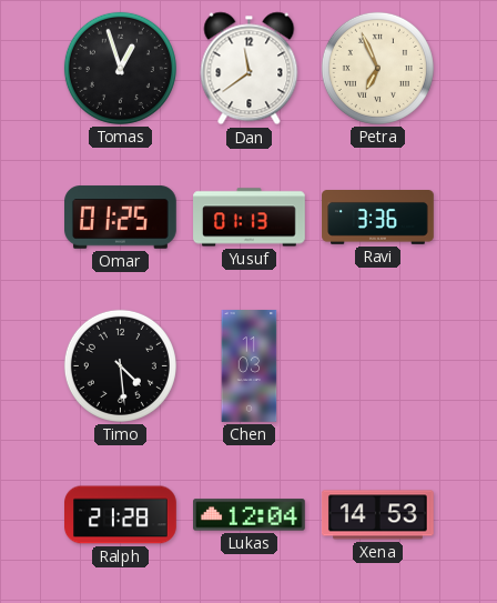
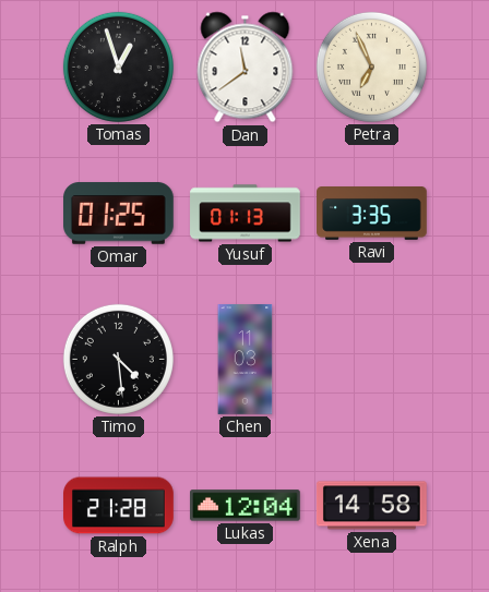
Ravi: 3:36 -> 3:35 (372, 214)
Xena: 14:53 -> 14:58 (371, 506)
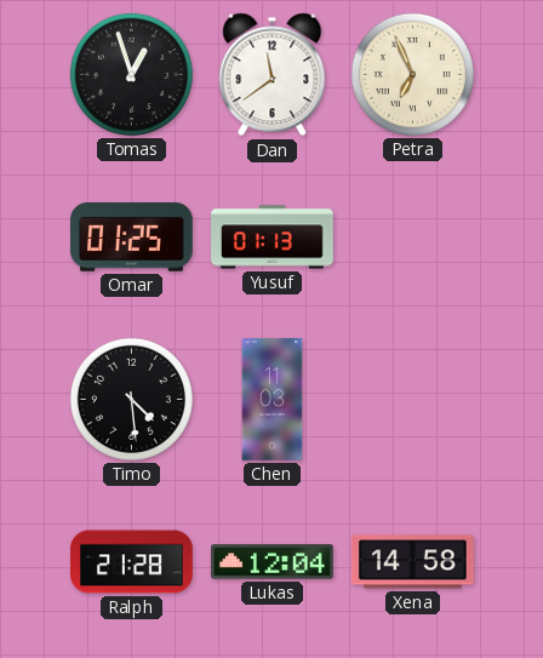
Ravi: 3:35 -> none (372, 214)
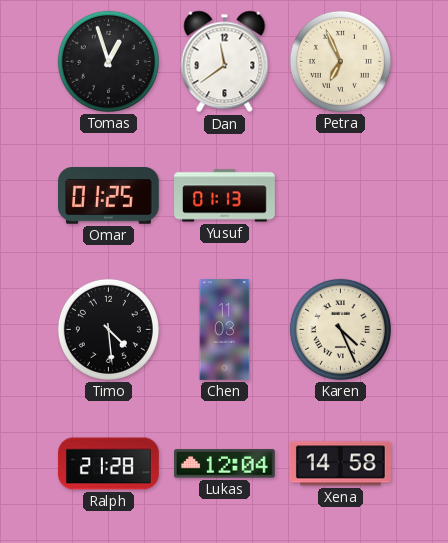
Karen: none -> 4:26 (340, 329)
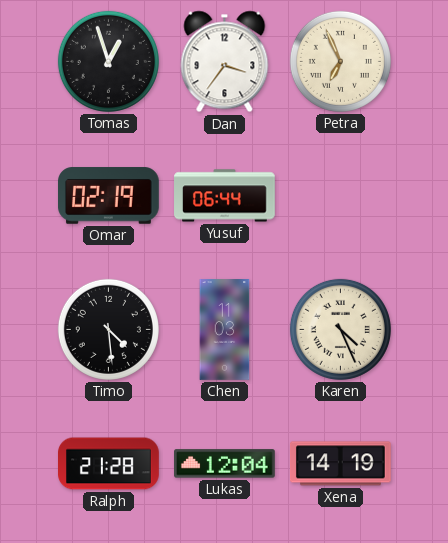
Dan: 11:39 -> 3:36 (225, 62)
Omar: 01:25 -> 02:19 (109, 196)
Yusuf: 01:13 -> 06:44 (225, 196)
Xena: 14:58 -> 14:19 (340, 464)
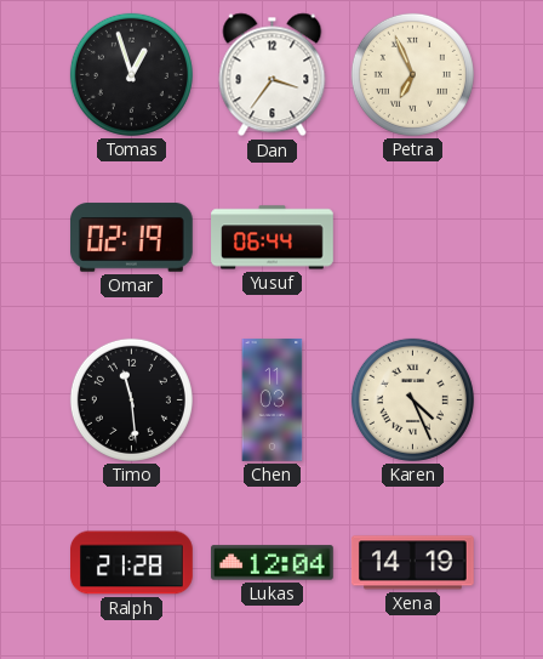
Timo: 4:29 -> 11:29 (131, 399)
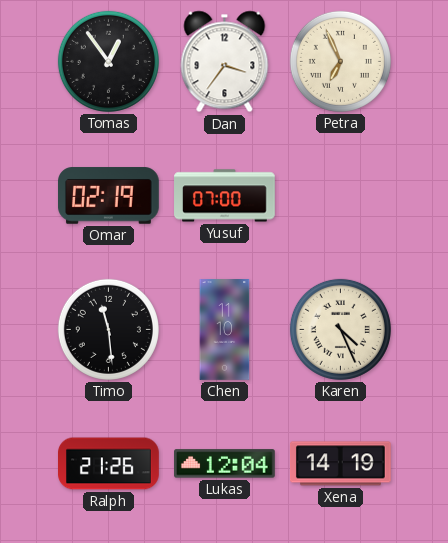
Tomas: 12:57 -> 12:54 (108, 61)
Yusuf: 06:44 -> 07:00 (225, 196)
Chen: 11:03 -> 11:10 (225, 330)
Ralph: 21:28 -> 21:26 (109, 464)
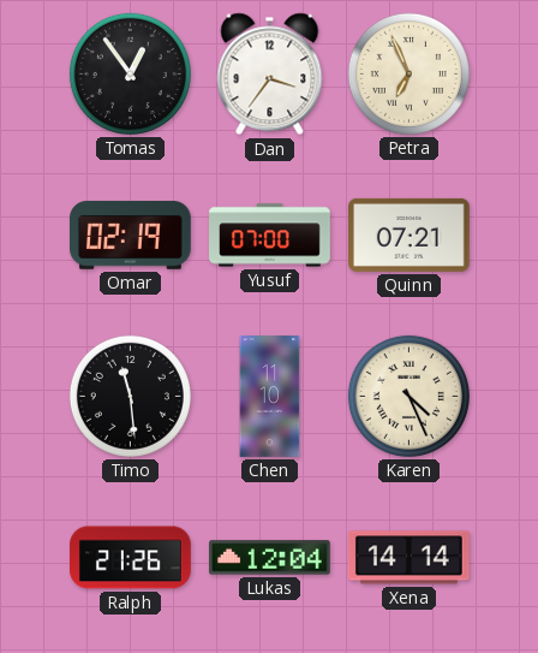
Quinn: none -> 07:21 (410, 235)
Xena: 14:19 -> 14:14 (408, 558)
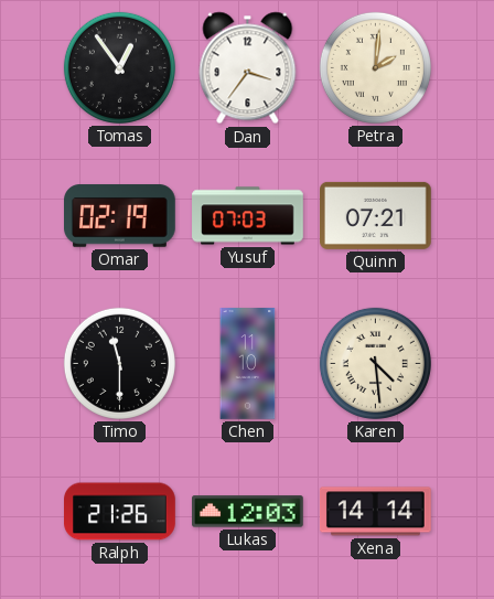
Petra: 6:56 -> 2:01 (375, 67)
Yusuf: 07:00 -> 07:03 (248, 216)
Timo: 11:29 -> 11:30 (119, 363)
Karen: 4:26 -> 4:29 (375, 363)
Lukas: 12:04 -> 12:03 (248, 512)
